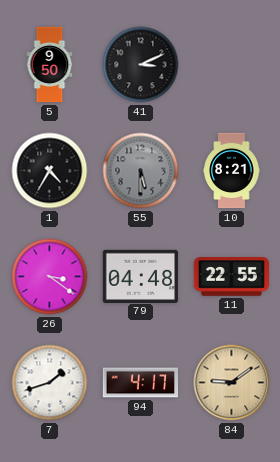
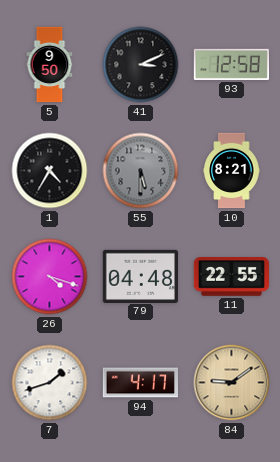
93: none -> 12:58 (231, 64)
26: 3:21 -> 4:18 (50, 277)
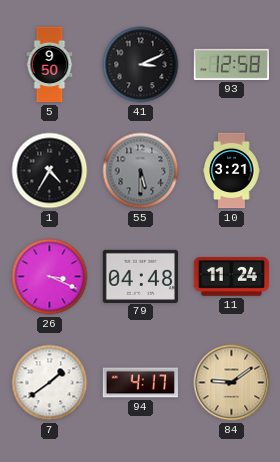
10: 8:21 -> 3:21 (232, 171)
26: 4:18 -> 3:19 (50, 277)
11: 22:55 -> 11:24 (231, 277)
7: 1:42 -> 1:39 (50, 383)
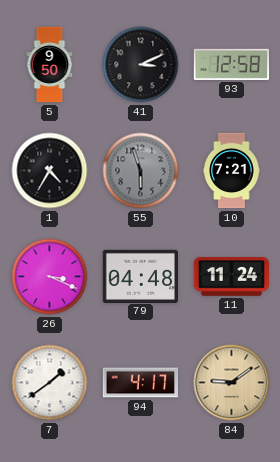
55: 5:30 -> 5:57 (141, 171)
10: 3:21 -> 7:21 (232, 171)
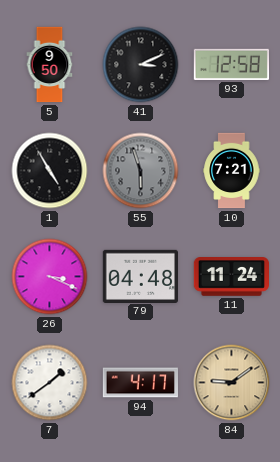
1: 4:35 -> 4:55 (50, 171)
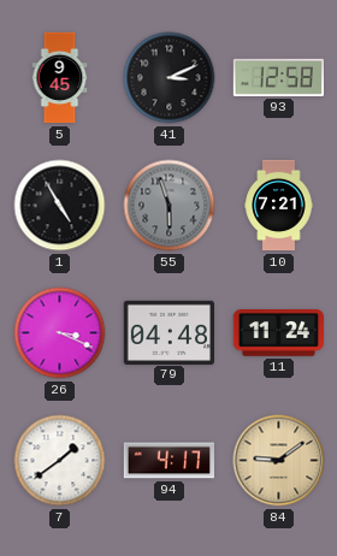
5: 9:50 -> 9:45 (60, 78)
